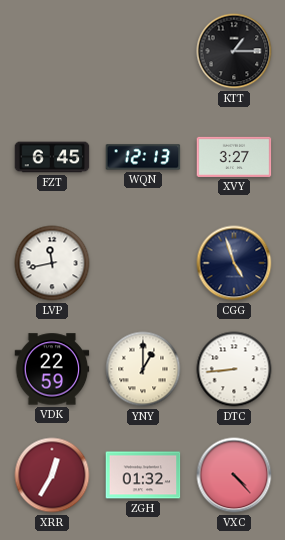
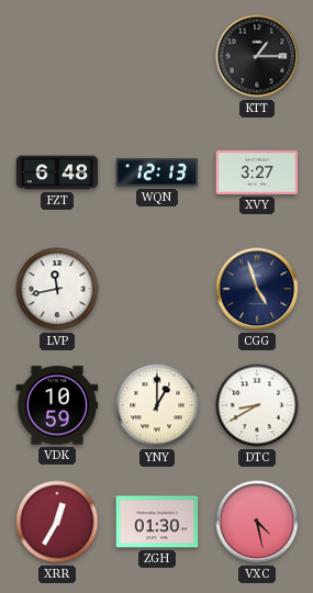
FZT: 6:45 -> 6:48 (57, 172)
VDK: 22:59 -> 10:59 (57, 405)
DTC: 8:44 -> 8:40 (257, 405)
ZGH: 01:32 -> 01:30 (157, 522)
VXC: 4:23 -> 4:28 (257, 522)
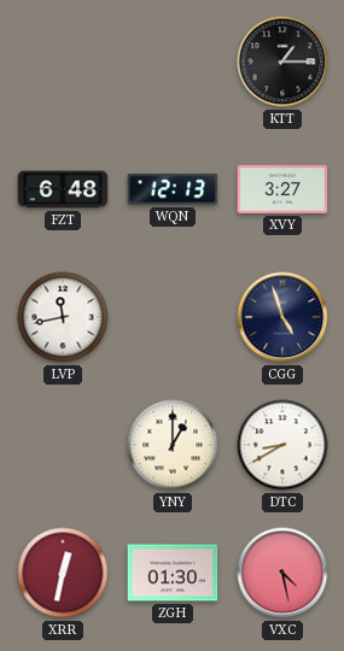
VDK: 10:59 -> none (57, 405)
XRR: 12:35 -> 12:32 (63, 573)
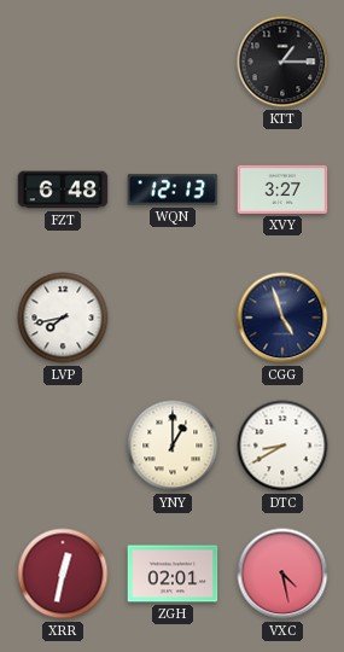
LVP: 11:43 -> 7:43 (63, 318)
ZGH: 01:30 -> 02:01 (173, 574)
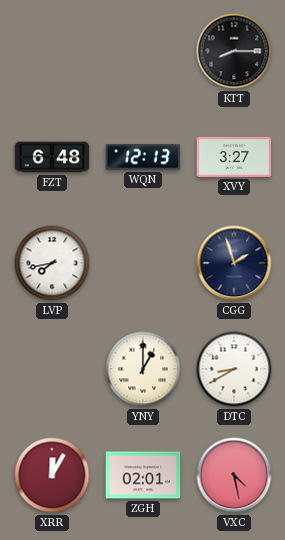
KTT: 1:15 -> 8:15 (234, 51)
CGG: 4:57 -> 1:57 (234, 263)
XRR: 12:32 -> 12:05 (52, 475)
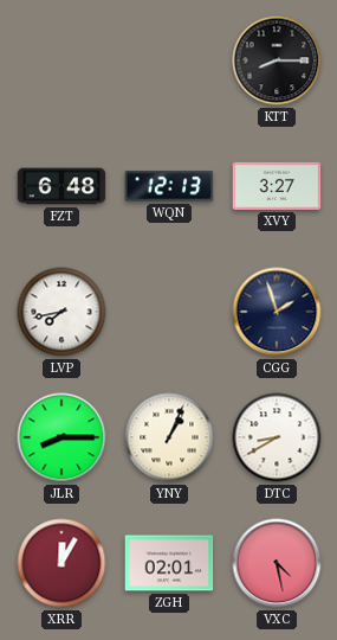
JLR: none -> 8:15 (61, 437)
YNY: 1:00 -> 1:04 (169, 437)
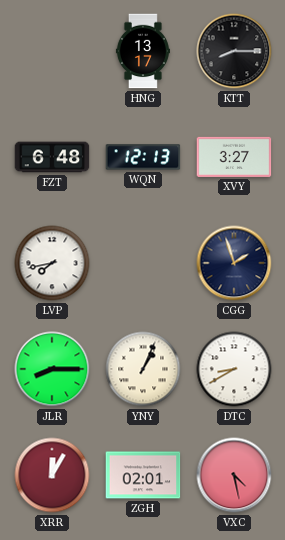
HNG: none -> 13:17 (143, 51)
